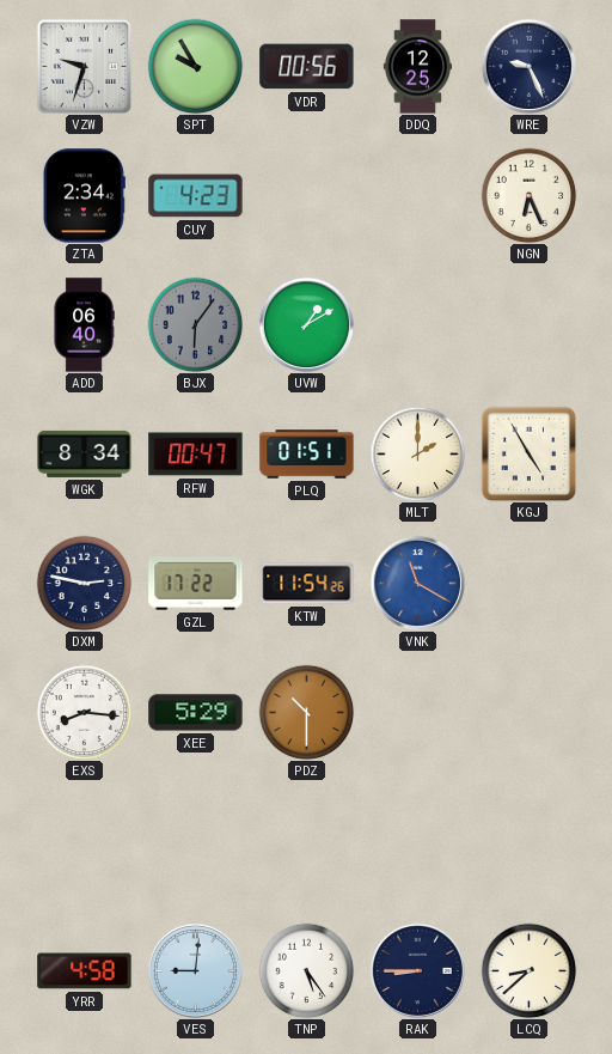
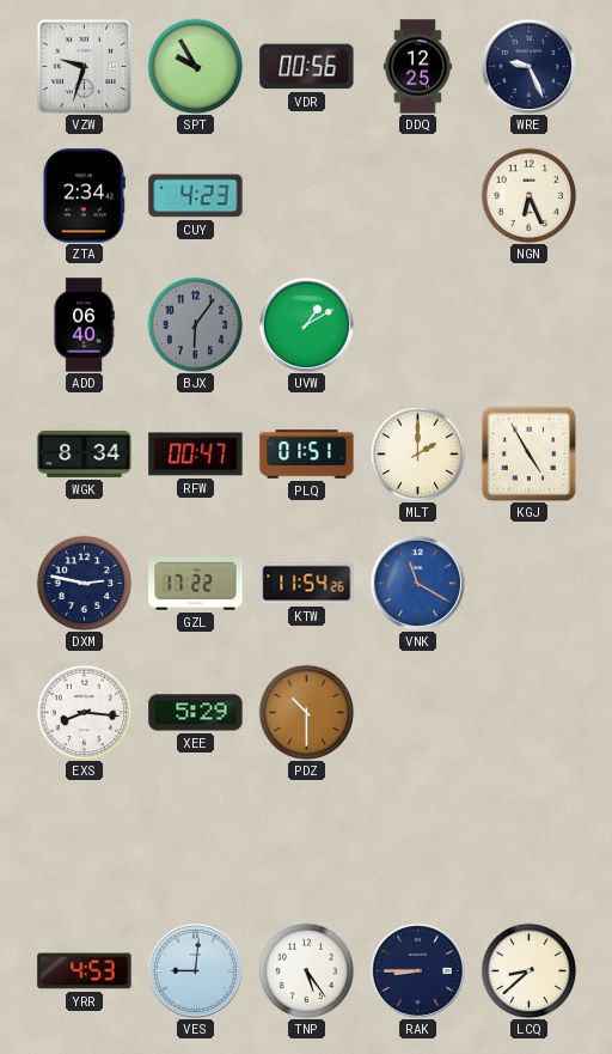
YRR: 4:58 -> 4:53 (85, 971)
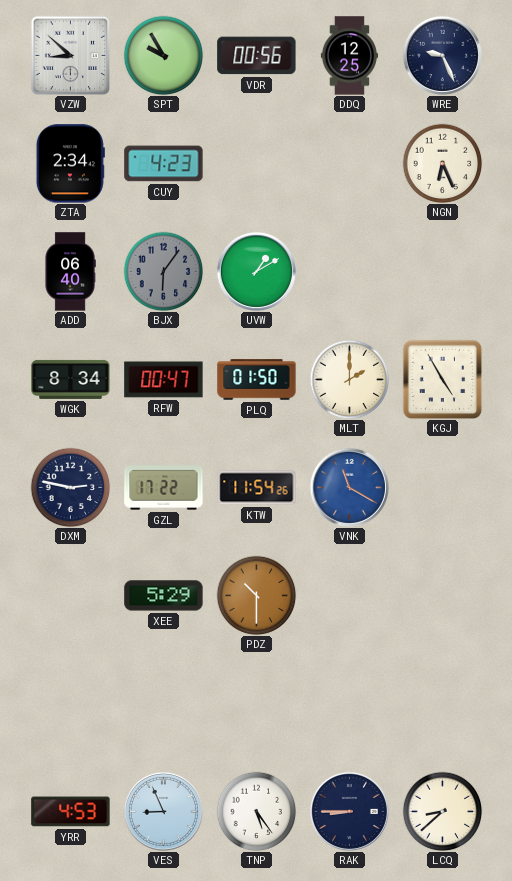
VZW: 9:33 -> 8:52 (70, 55)
PLQ: 01:51 -> 01:50 (257, 380)
EXS: 8:16 -> none (84, 712)
VES: 9:01 -> 8:56 (163, 811)
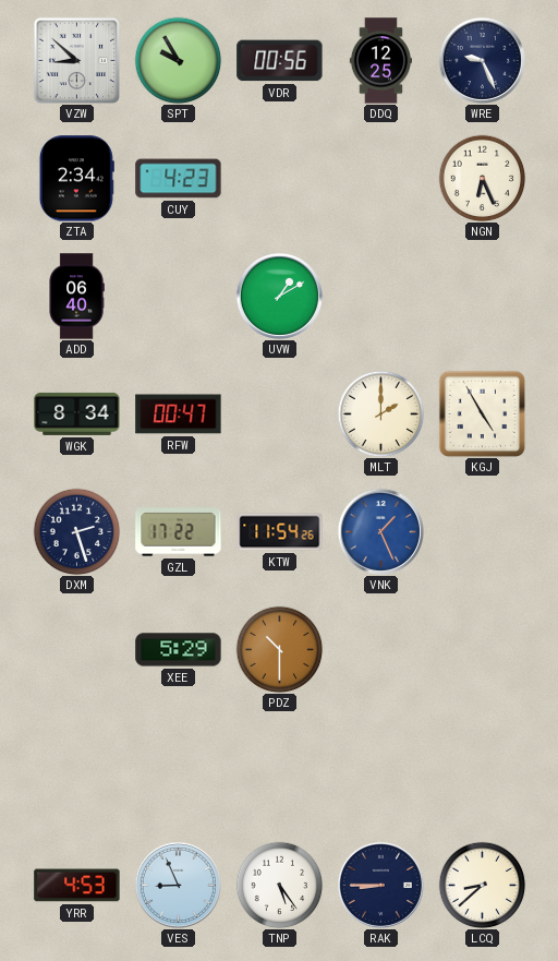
BJX: 6:06 -> none (163, 271)
PLQ: 01:50 -> none (257, 380)
DXM: 2:47 -> 2:27 (76, 531)
VNK: 11:20 -> 1:26 (380, 531)
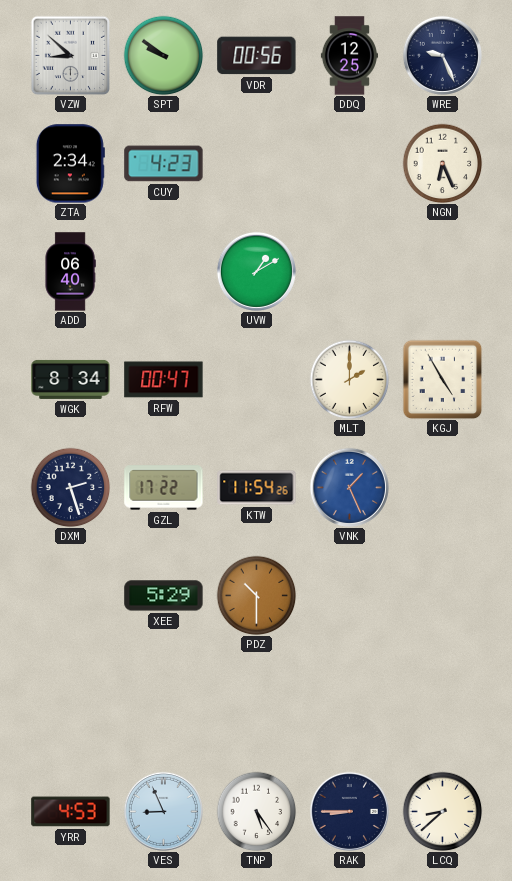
SPT: 9:55 -> 9:51 (163, 55)
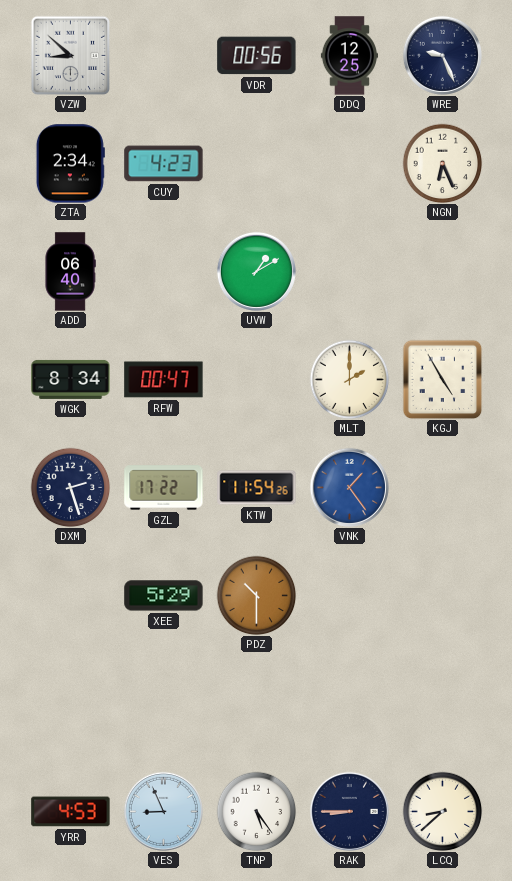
SPT: 9:51 -> none (163, 55)
VNK: 1:26 -> 1:24 (349, 487)
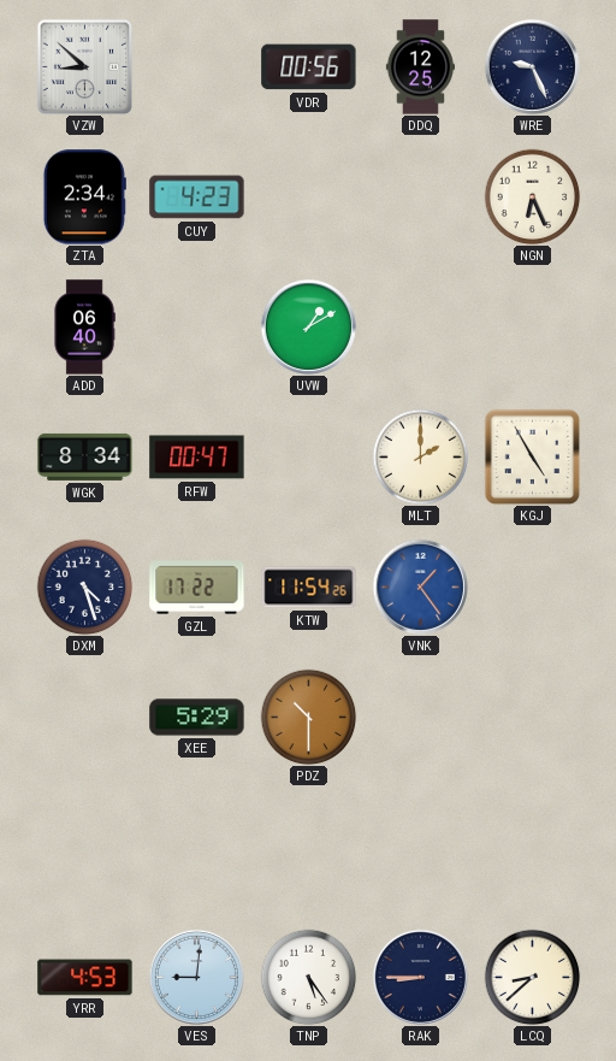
DXM: 2:27 -> 4:27 (84, 587)
VES: 8:56 -> 9:01 (196, 977)
